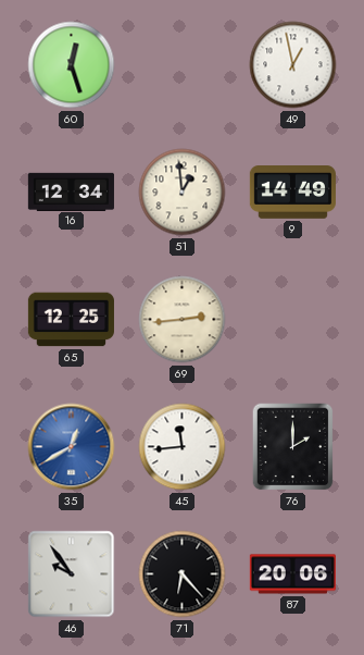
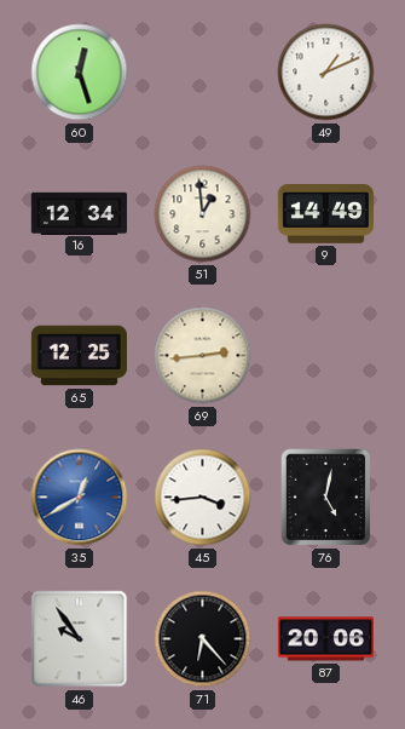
49: 12:58 -> 1:11 (326, 73)
45: 11:44 -> 3:44 (203, 498)
76: 2:00 -> 5:02 (326, 498)
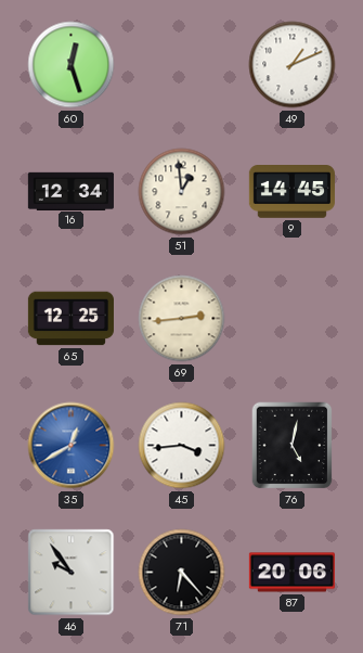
9: 14:49 -> 14:45 (291, 192)
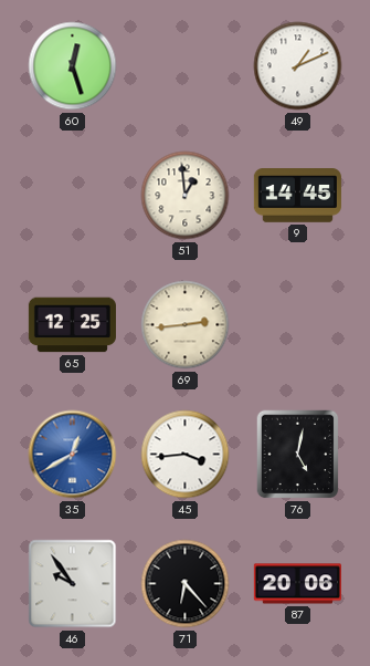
16: 12:34 -> none (70, 191)
